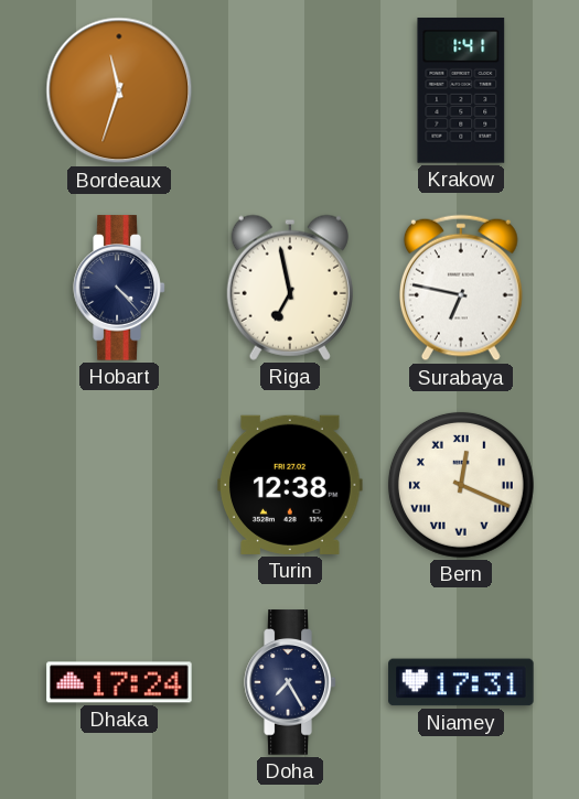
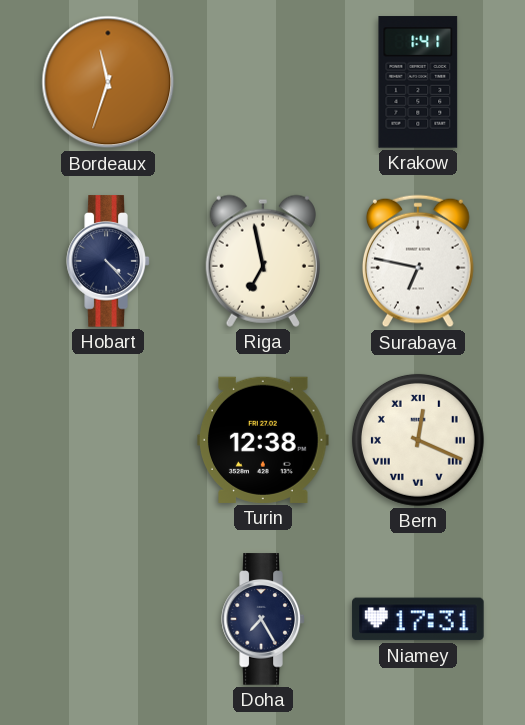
Dhaka: 17:24 -> none (119, 682)
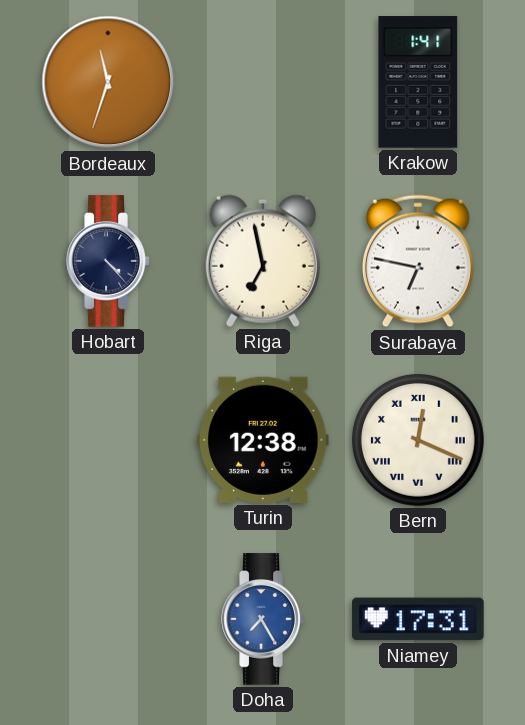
Doha dial: navy -> blue (263, 619)
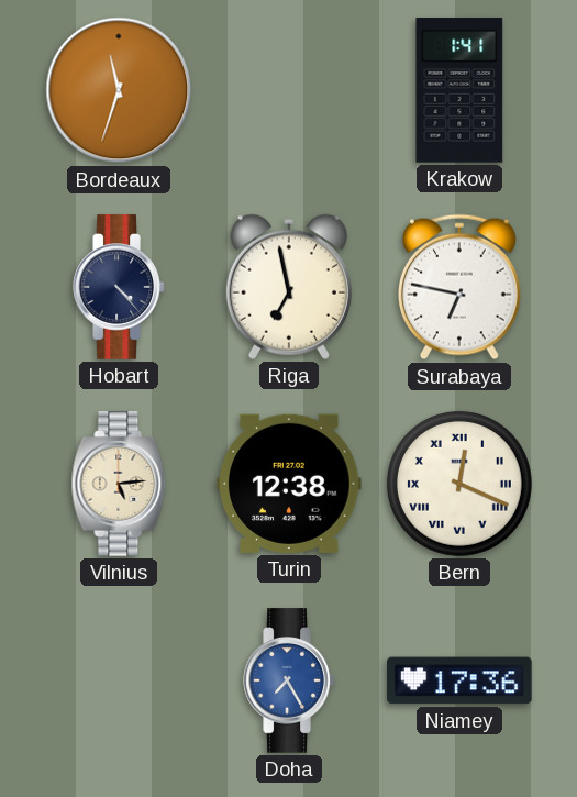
Vilnius: none -> 5:14 (119, 484)
Niamey: 17:31 -> 17:36 (459, 680)
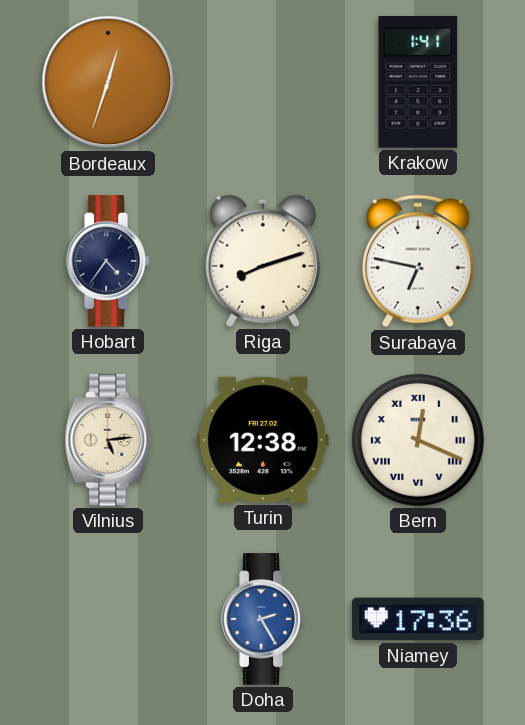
Bordeaux: 11:33 -> 12:33 (108, 82)
Hobart: 4:23 -> 4:36 (108, 261)
Riga: 6:58 -> 8:12 (263, 261)
Doha: 7:25 -> 2:25 (263, 619)
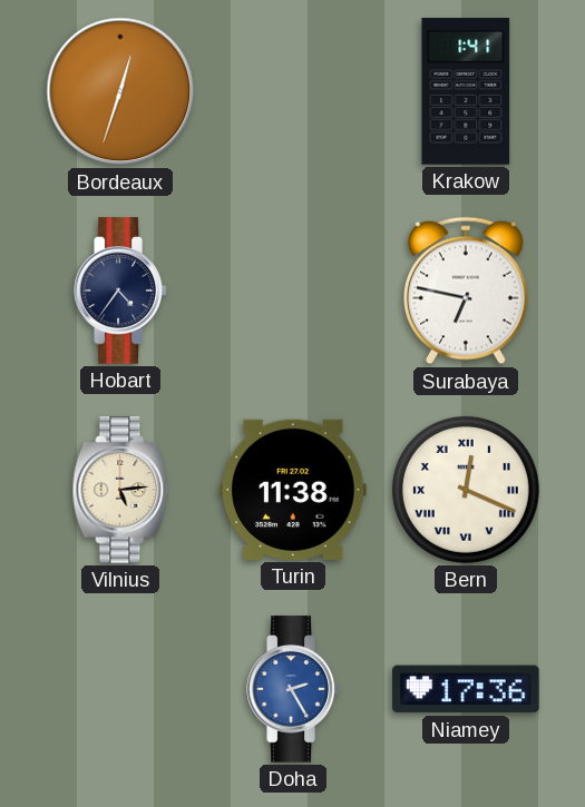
Riga: 8:12 -> none (263, 261)
Turin: 12:38 -> 11:38 (293, 490)
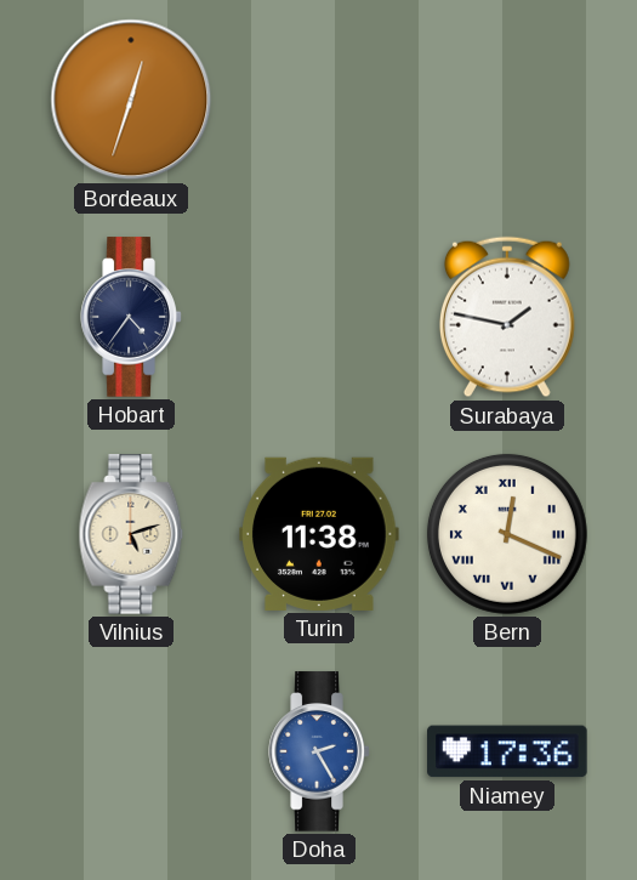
Krakow: 1:41 -> none (466, 91)
Surabaya: 6:47 -> 1:47 (507, 317)
Vilnius: 5:14 -> 5:12 (131, 534)
